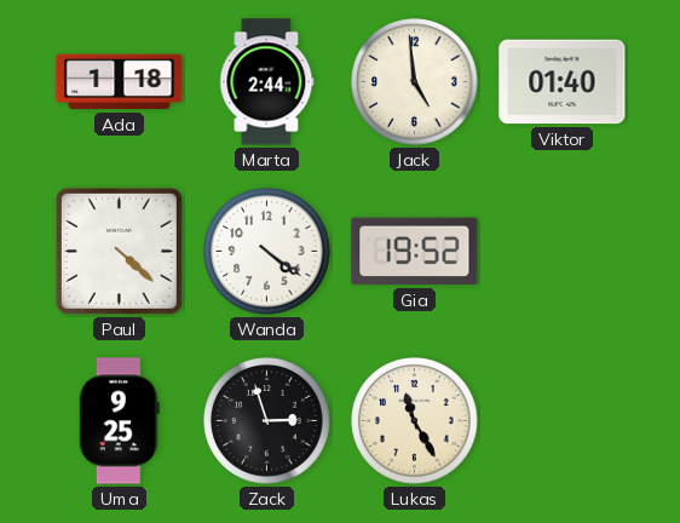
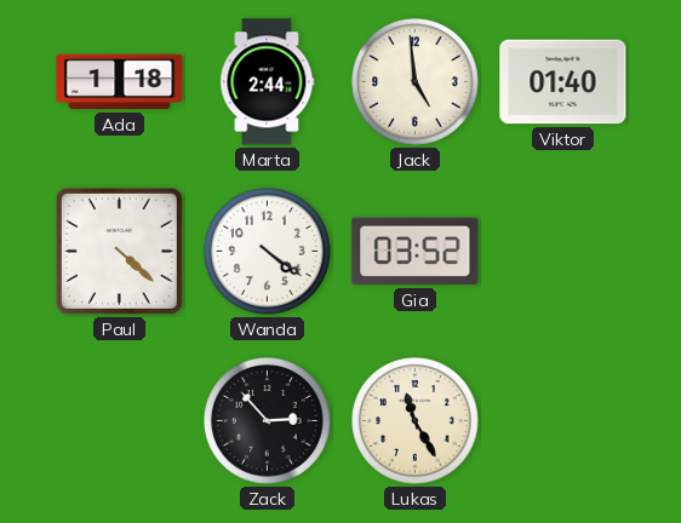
Gia: 19:52 -> 03:52 (416, 252)
Uma: 9:25 -> none (119, 421)
Zack: 2:57 -> 2:53 (268, 421)
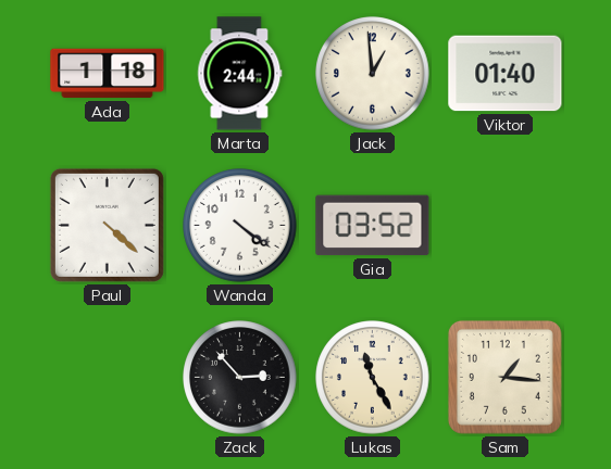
Jack: 4:59 -> 12:59 (373, 74)
Sam: none -> 1:16 (504, 377)
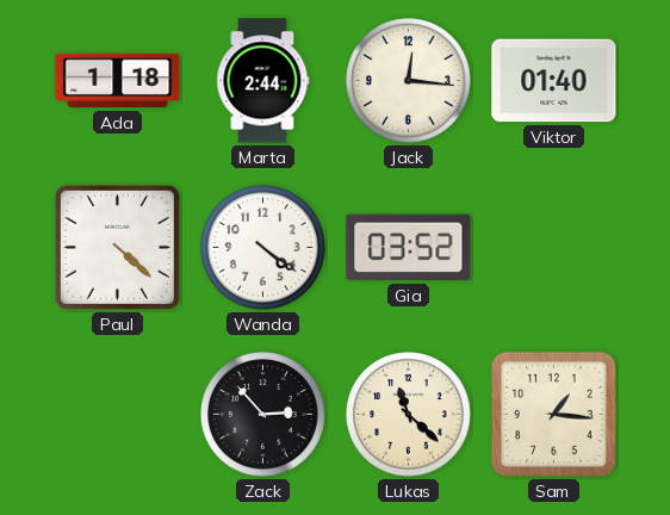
Jack: 12:59 -> 12:16 (409, 81)
Lukas: 11:25 -> 11:22 (409, 415)
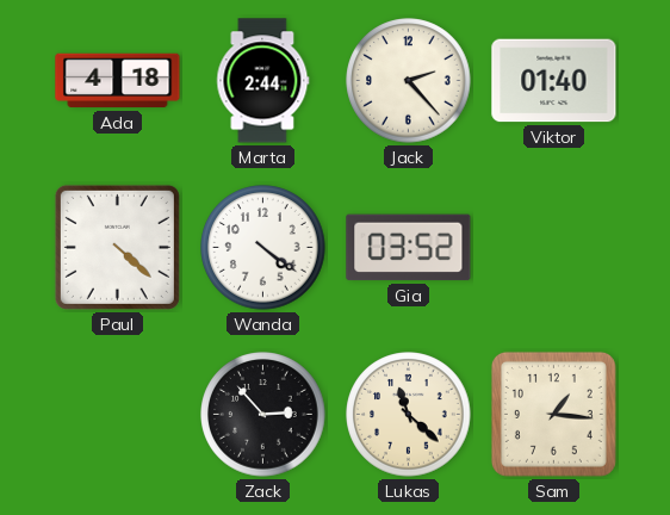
Ada: 1:18 -> 4:18 (118, 81)
Jack: 12:16 -> 2:23 (409, 81)
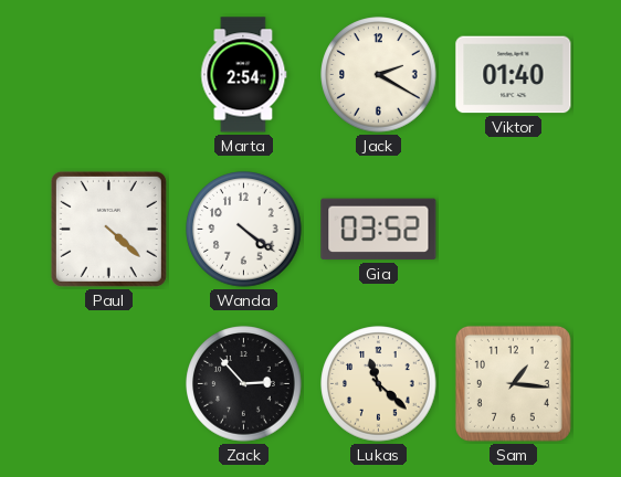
Ada: 4:18 -> none (118, 81)
Marta: 2:44 -> 2:54 (244, 75)
Jack: 2:23 -> 2:20 (379, 75)
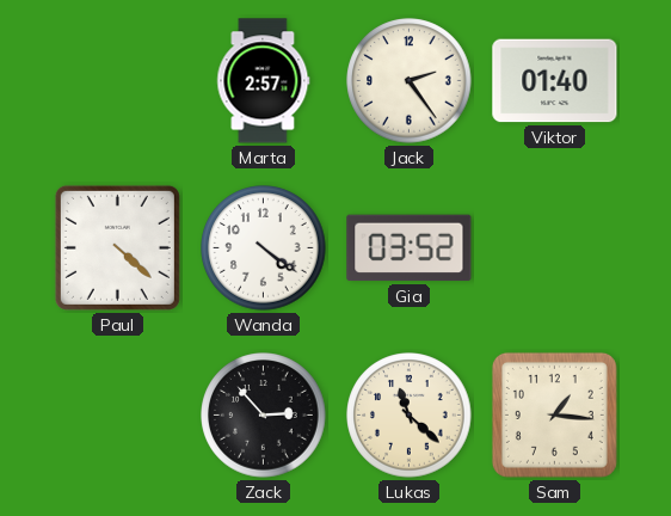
Marta: 2:54 -> 2:57 (264, 81)
Jack: 2:20 -> 2:24 (410, 81)
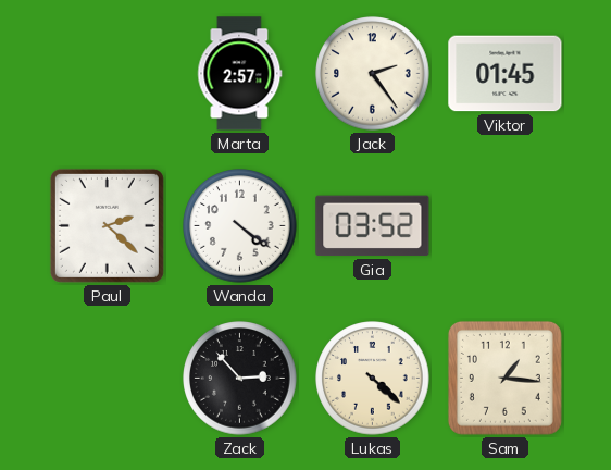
Viktor: 01:40 -> 01:45 (506, 74)
Paul: 4:22 -> 2:22 (107, 225)
Lukas: 11:22 -> 4:22 (373, 379)
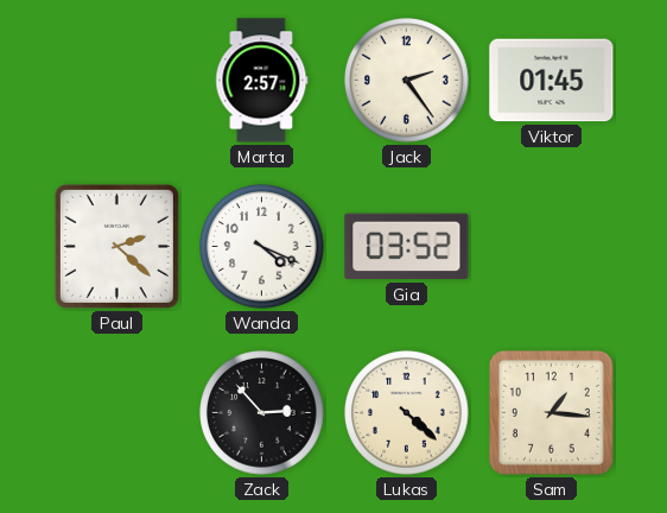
Wanda: 4:21 -> 4:19 (262, 247)
